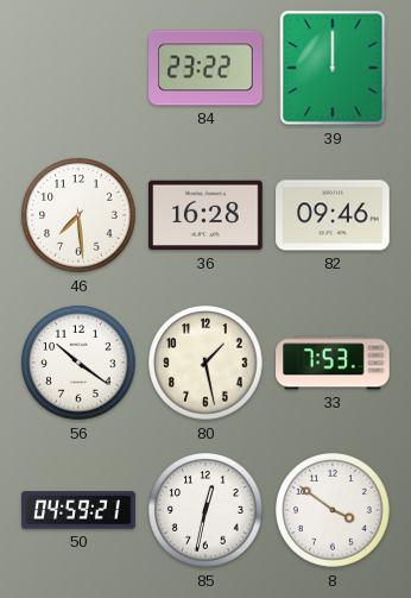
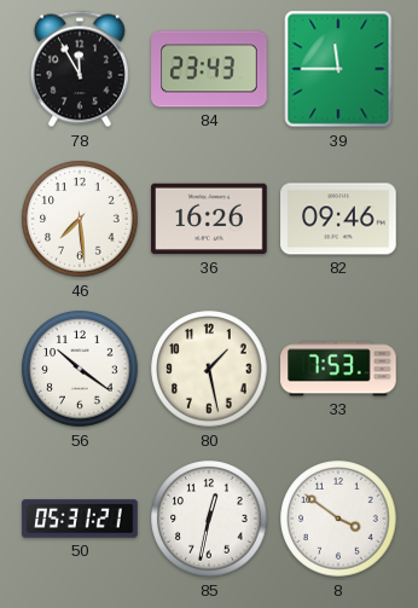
78: none -> 11:55 (80, 69)
84: 23:22 -> 23:43 (209, 69)
39: 12:00 -> 11:45 (338, 69)
36: 16:28 -> 16:26 (209, 219)
50: 04:59 -> 05:31 (80, 519)
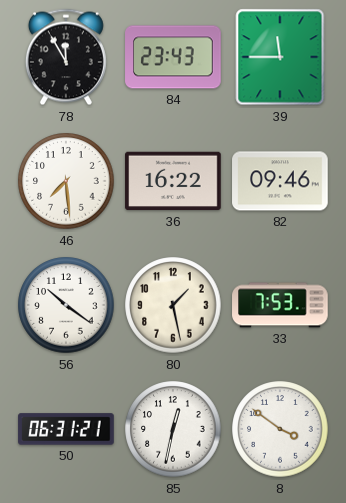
36: 16:26 -> 16:22 (173, 181)
50: 05:31 -> 06:31 (66, 429)
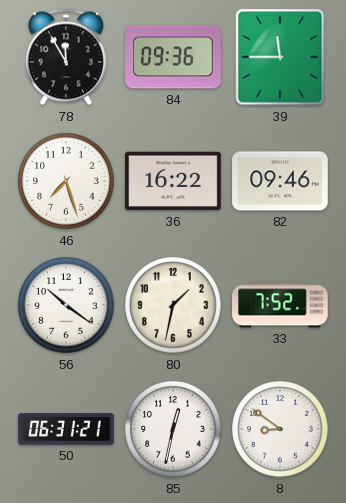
84: 23:43 -> 09:36 (173, 57)
46: 7:29 -> 7:27 (66, 181)
80: 1:28 -> 1:32 (173, 305)
33: 7:53 -> 7:52 (280, 305)
8: 3:51 -> 8:51 (280, 429)
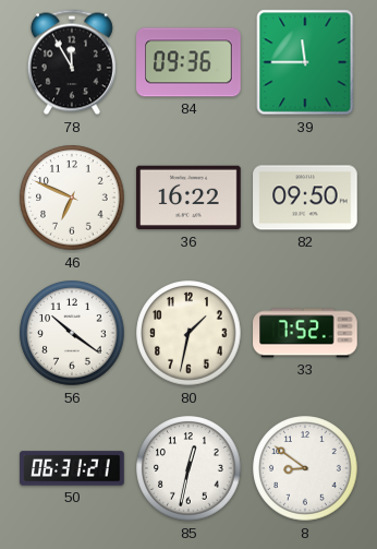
46: 7:27 -> 6:49 (72, 198)
82: 09:46 -> 09:50 (305, 198)
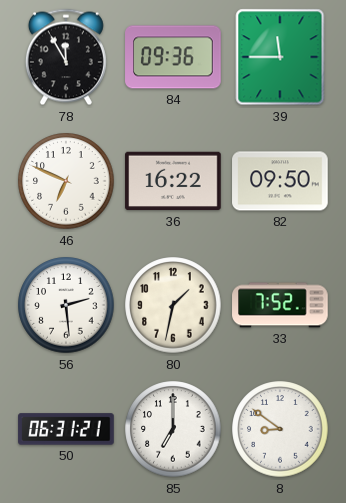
56: 10:21 -> 2:29 (66, 305)
85: 12:32 -> 7:00 (173, 429)
